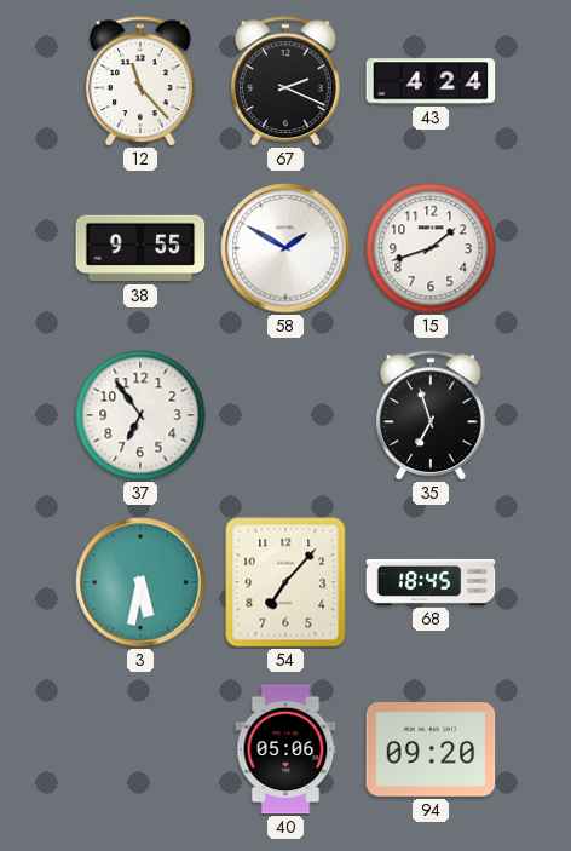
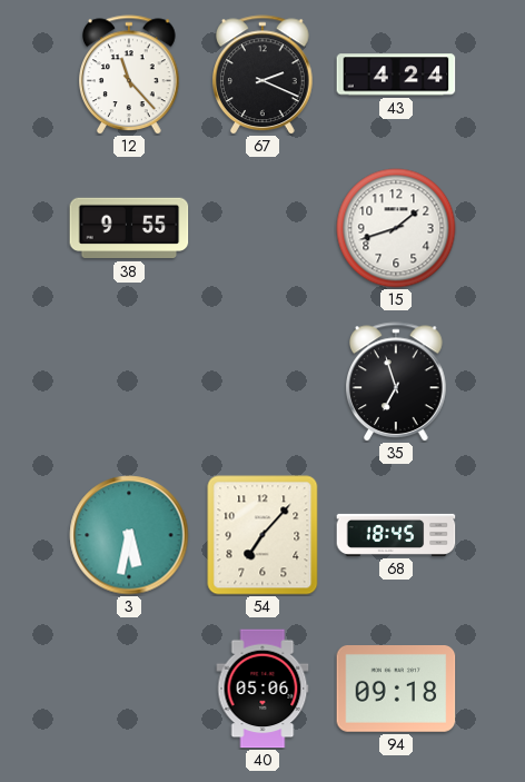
58: 1:50 -> none (285, 248)
37: 6:54 -> none (140, 415)
94: 09:20 -> 09:18 (396, 690)
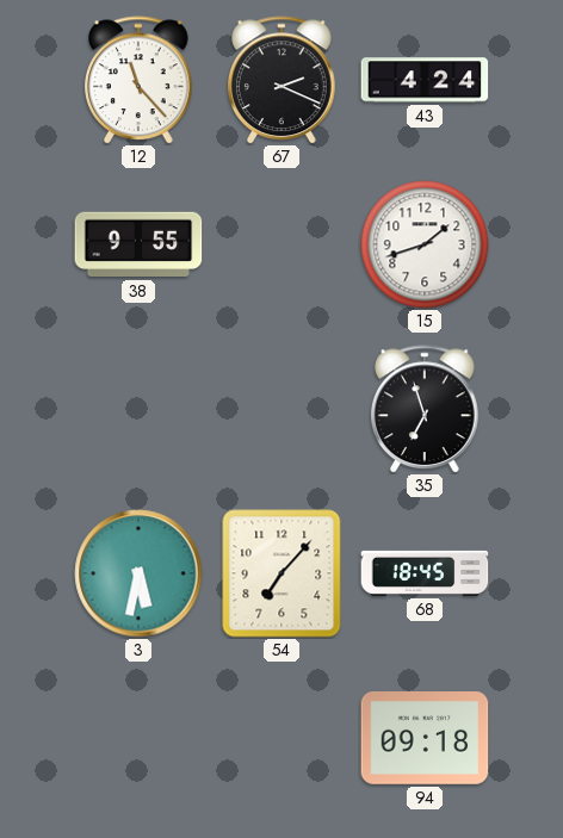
40: 05:06 -> none (262, 689)
